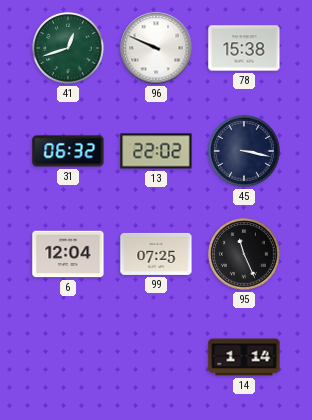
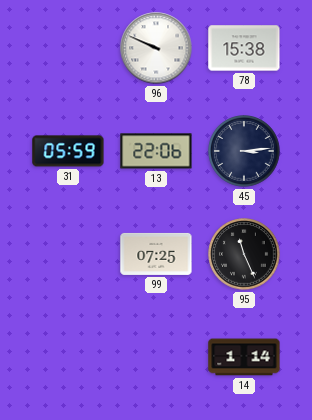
41: 12:42 -> none (68, 48)
31: 06:32 -> 05:59 (68, 151)
13: 22:02 -> 22:06 (156, 151)
45: 3:17 -> 3:14 (244, 151)
6: 12:04 -> none (68, 254)
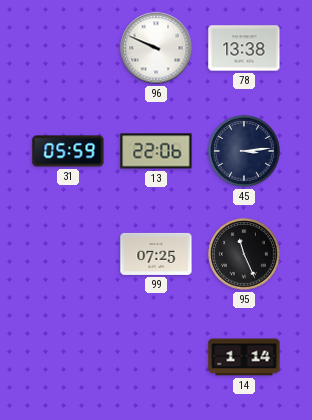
78: 15:38 -> 13:38 (244, 48)
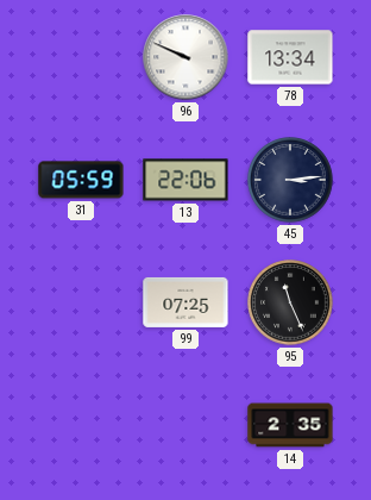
78: 13:38 -> 13:34 (290, 57)
14: 1:14 -> 2:35 (290, 425)
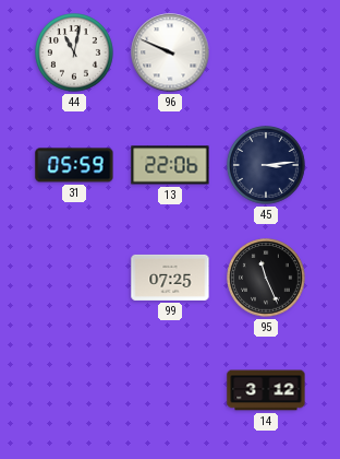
44: none -> 11:02 (74, 52)
78: 13:34 -> none (290, 57)
14: 2:35 -> 3:12 (266, 390)
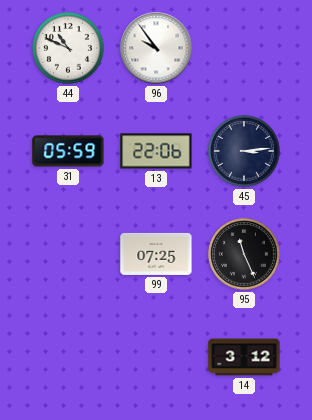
44: 11:02 -> 10:49 (68, 48)
96: 9:49 -> 9:54 (156, 48)
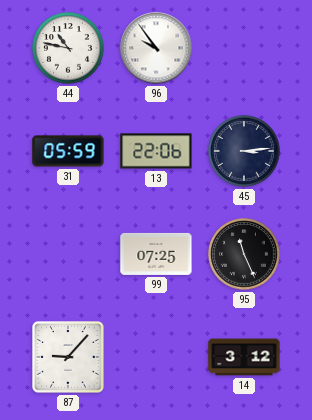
44: 10:49 -> 10:47 (68, 48)
87: none -> 9:07 (68, 357)
